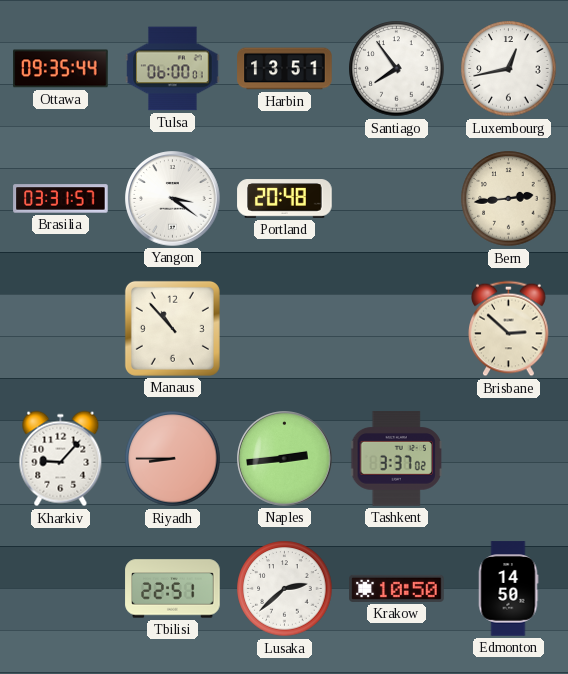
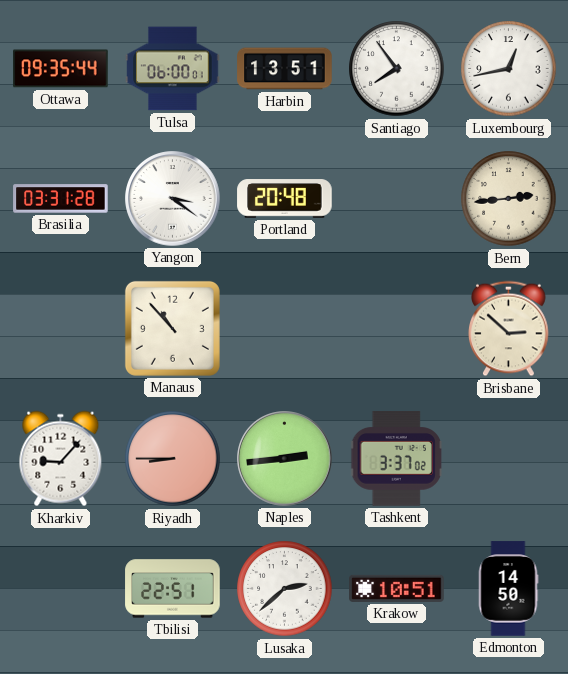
Brasilia: 03:31:57 -> 03:31:28 (61, 199)
Krakow: 10:50 -> 10:51 (397, 588)
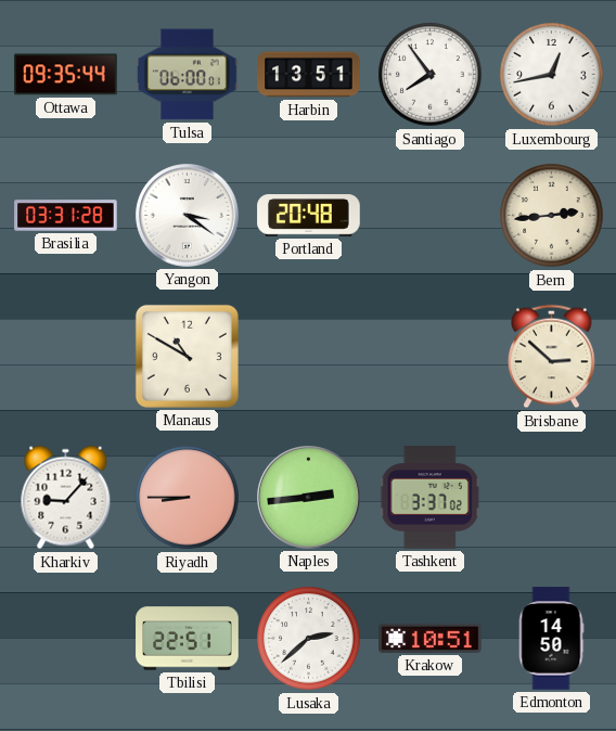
Manaus: 10:53 -> 10:50 (187, 356)
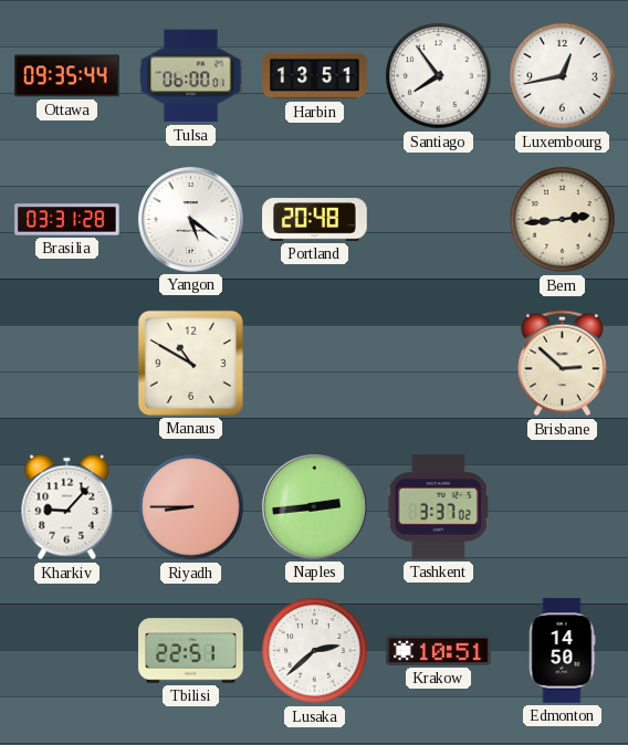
Yangon: 3:21 -> 5:21 (191, 220)
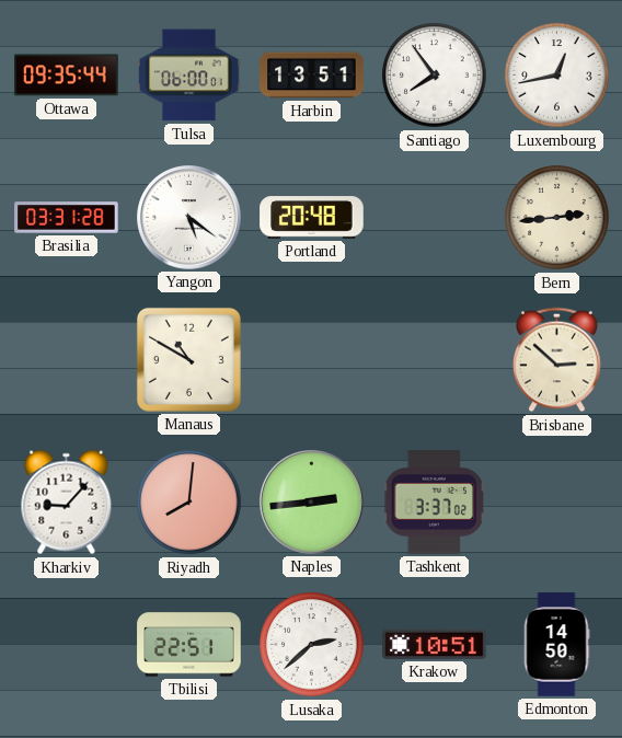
Riyadh: 8:45 -> 8:01 (189, 503)
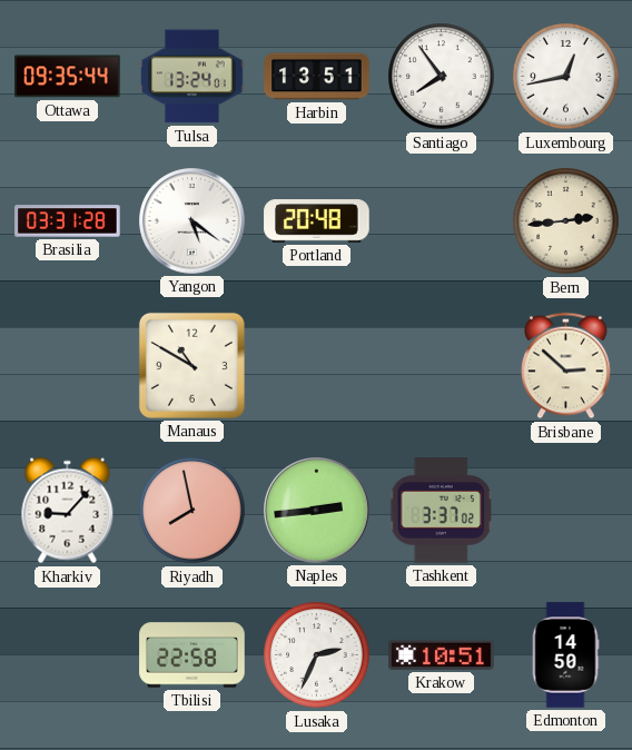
Tulsa: 06:00 -> 13:24 (192, 77)
Riyadh: 8:01 -> 7:58 (192, 511)
Tbilisi: 22:51 -> 22:58 (192, 655)
Lusaka: 2:38 -> 2:34 (317, 655)
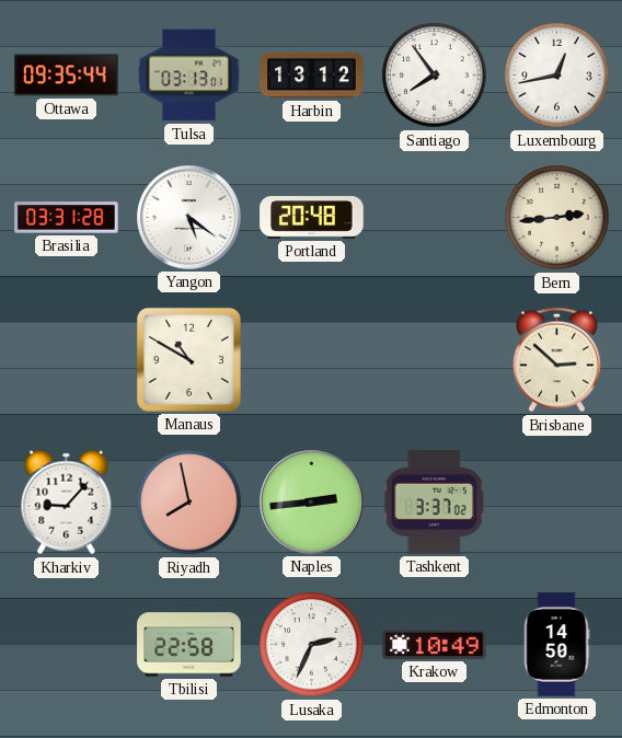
Tulsa: 13:24 -> 03:13 (189, 76)
Harbin: 13:51 -> 13:12 (312, 76)
Krakow: 10:51 -> 10:49 (435, 644)
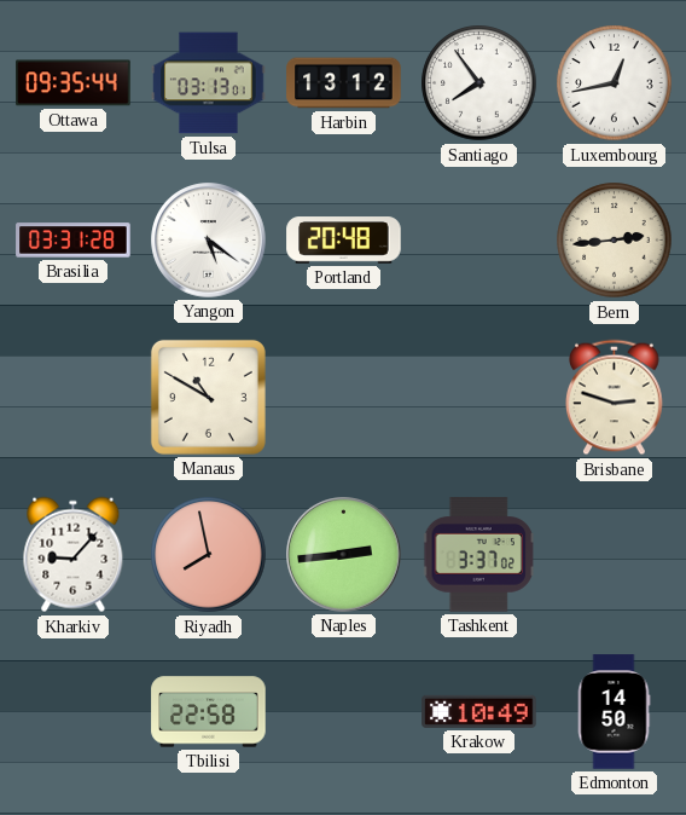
Brisbane: 2:52 -> 2:48 (615, 398)
Lusaka: 2:34 -> none (312, 645)
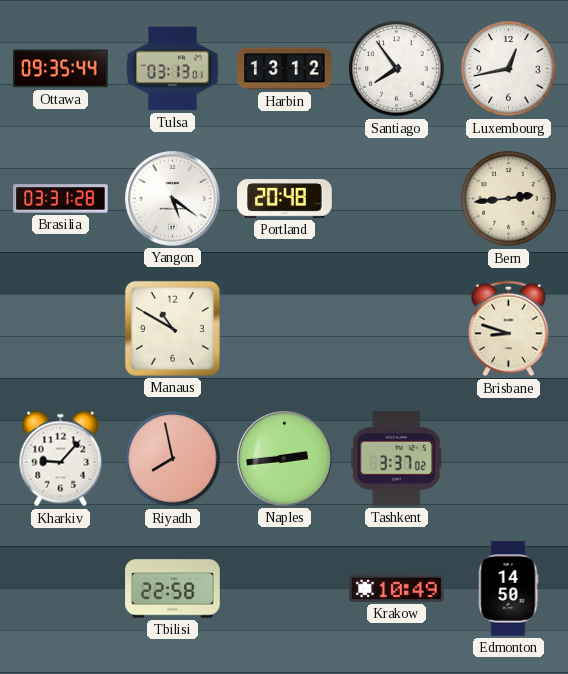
Brisbane: 2:48 -> 8:48 (509, 329)
